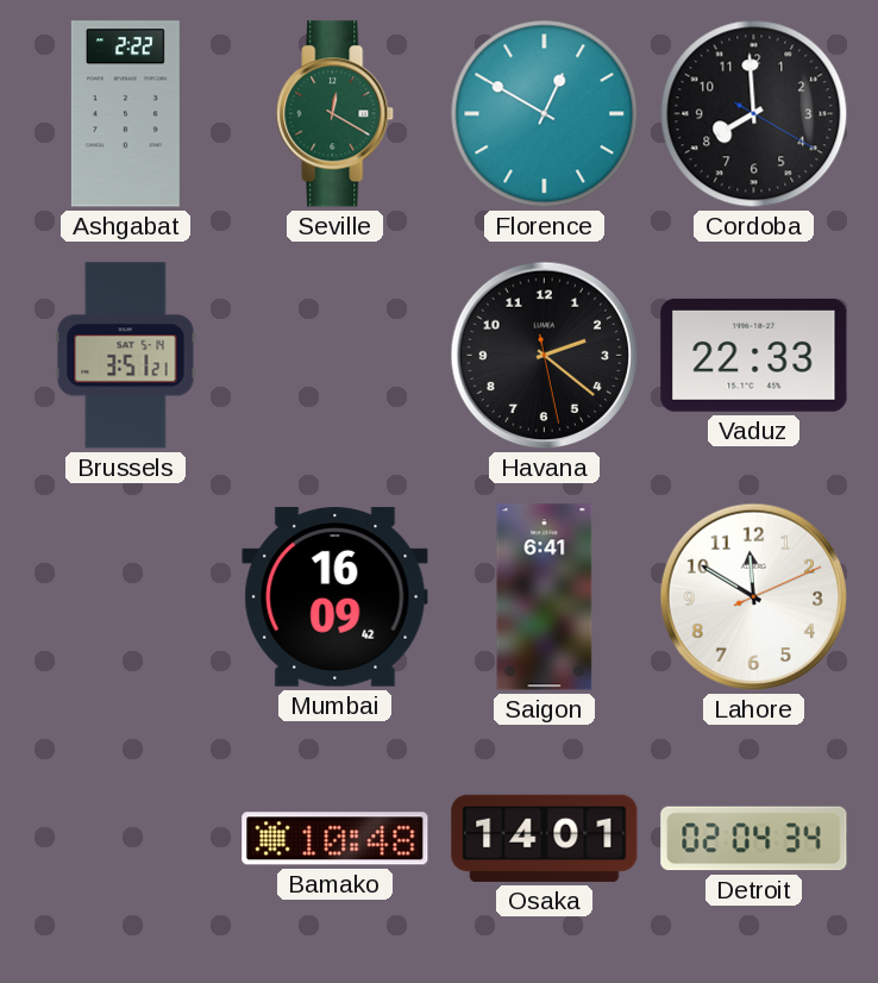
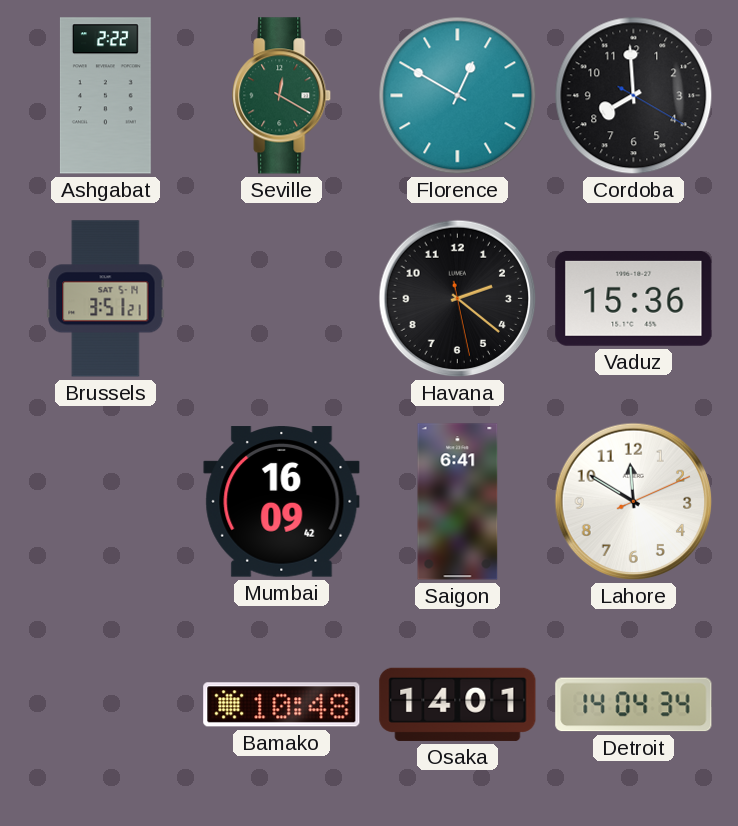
Vaduz: 22:33 -> 15:36 (634, 298)
Detroit: 02:04 -> 14:04 (634, 705)
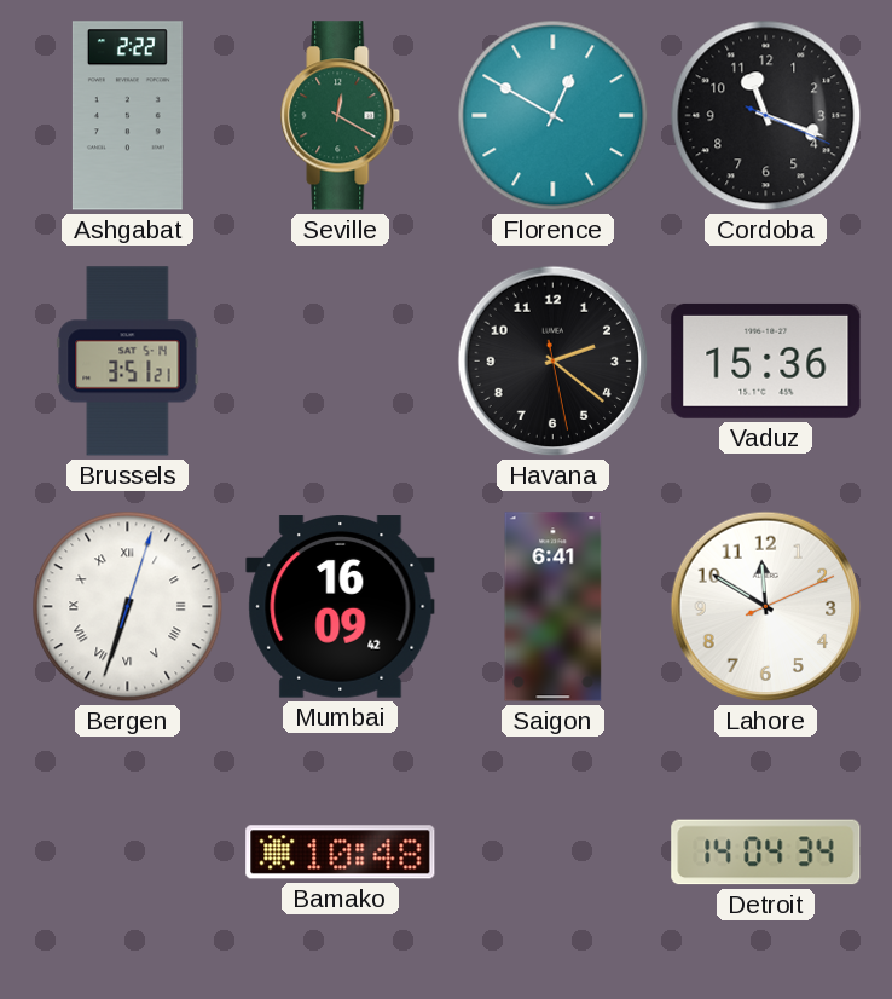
Cordoba: 7:59 -> 11:18 (766, 116)
Bergen: none -> 6:33 (128, 607)
Osaka: 14:01 -> none (458, 704)
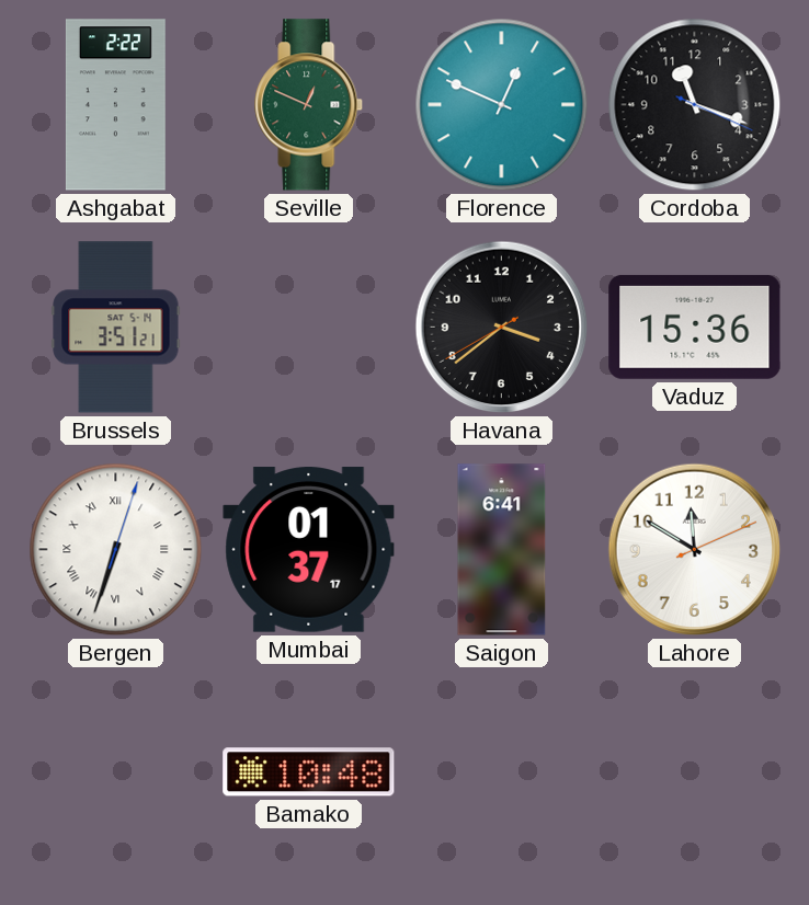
Seville: 12:20 -> 12:49 (309, 105)
Florence: 12:50 -> 12:49 (502, 105)
Havana: 2:21 -> 3:38 (502, 328)
Mumbai: 16:09 -> 01:37 (309, 550)
Detroit: 14:04 -> none (766, 853)
